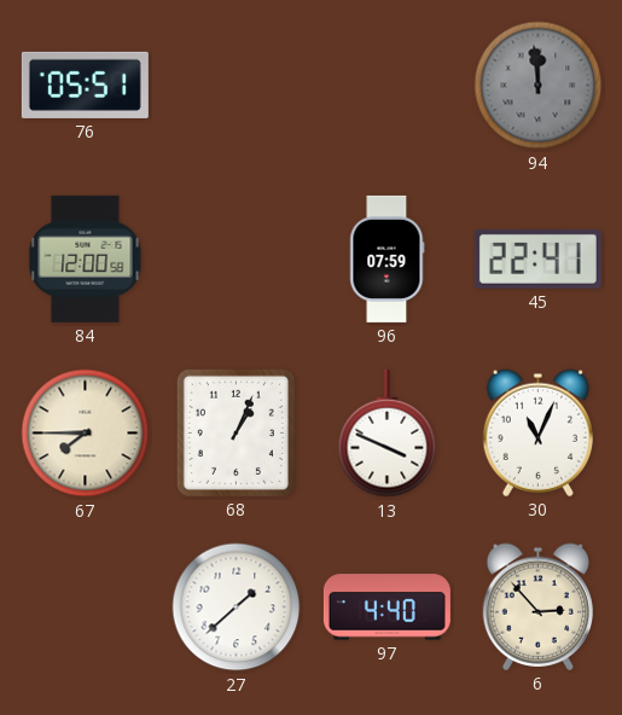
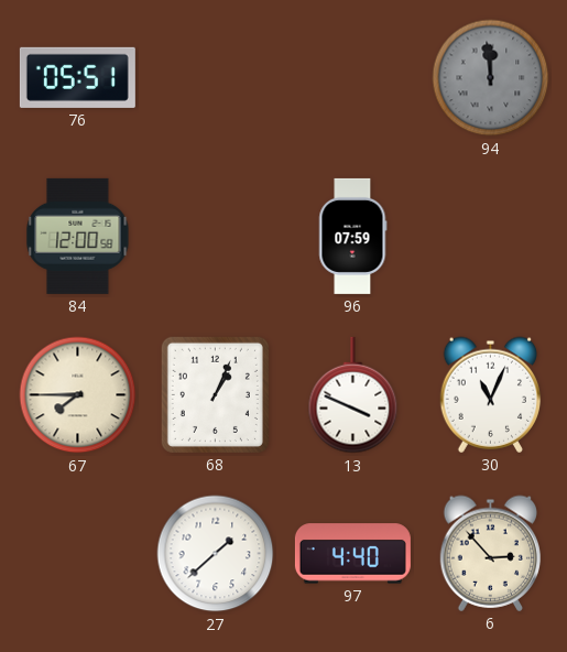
45: 22:41 -> none (537, 258)
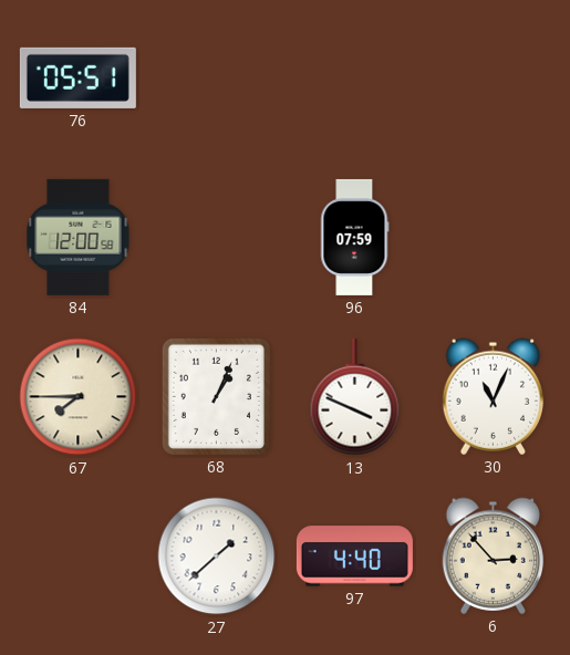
94: 11:59 -> none (491, 78)
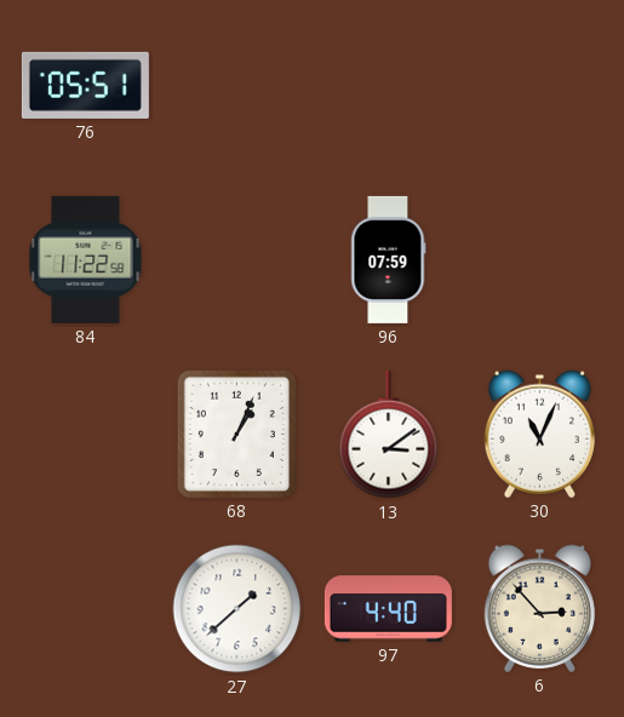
84: 12:00 -> 11:22 (86, 259)
67: 7:45 -> none (79, 397)
13: 3:49 -> 3:09 (389, 435)
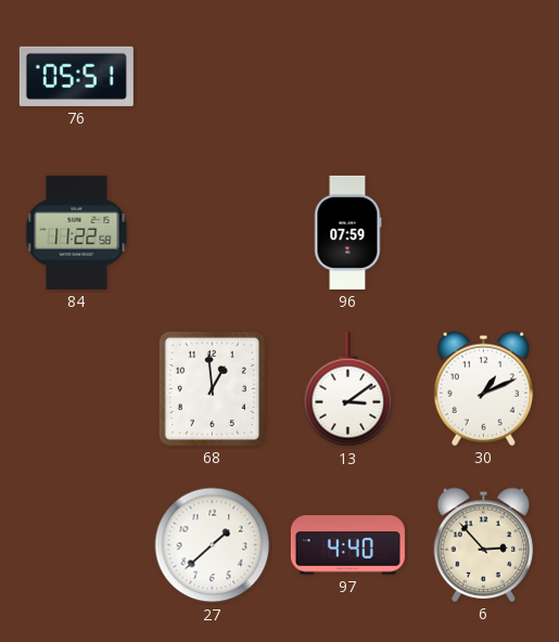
68: 1:04 -> 12:59 (212, 388)
30: 11:04 -> 1:11 (484, 388)
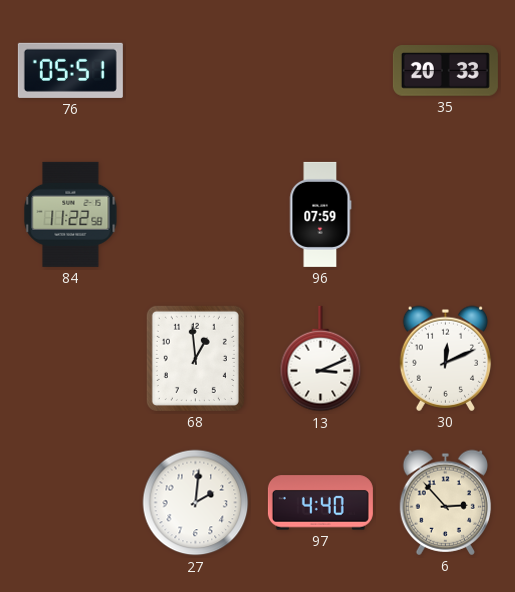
35: none -> 20:33 (445, 71)
13: 3:09 -> 3:11 (321, 359)
30: 1:11 -> 12:11 (446, 358)
27: 1:38 -> 2:01 (196, 503)
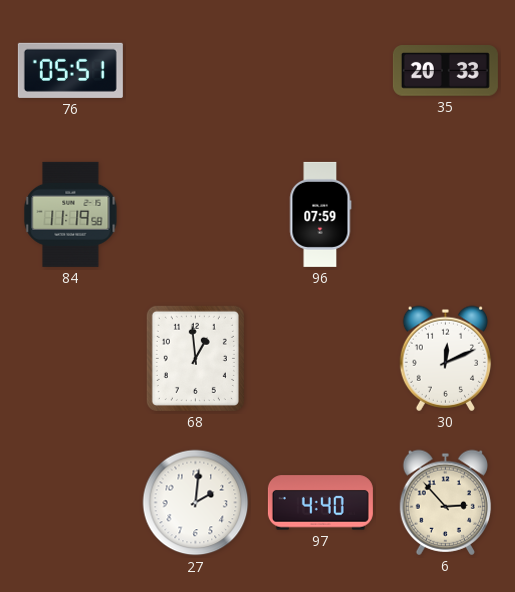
84: 11:22 -> 11:19 (71, 214)
13: 3:11 -> none (321, 359)
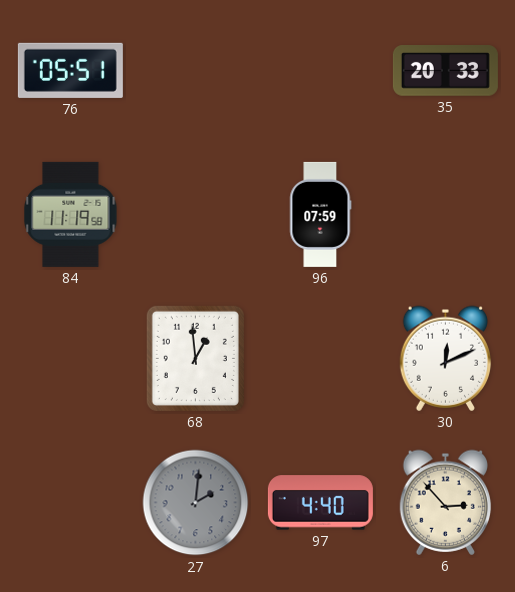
27 dial: white -> grey (196, 503)
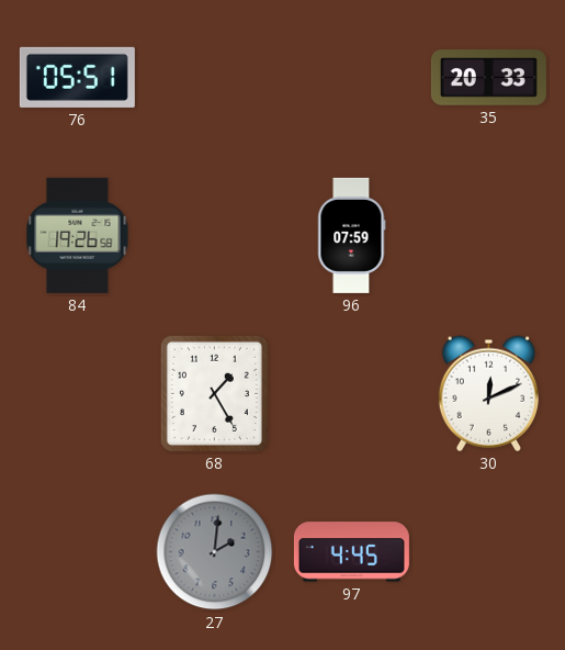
84: 11:19 -> 19:26 (78, 235)
68: 12:59 -> 1:25 (214, 393)
97: 4:40 -> 4:45 (351, 552)
6: 2:53 -> none (446, 502)
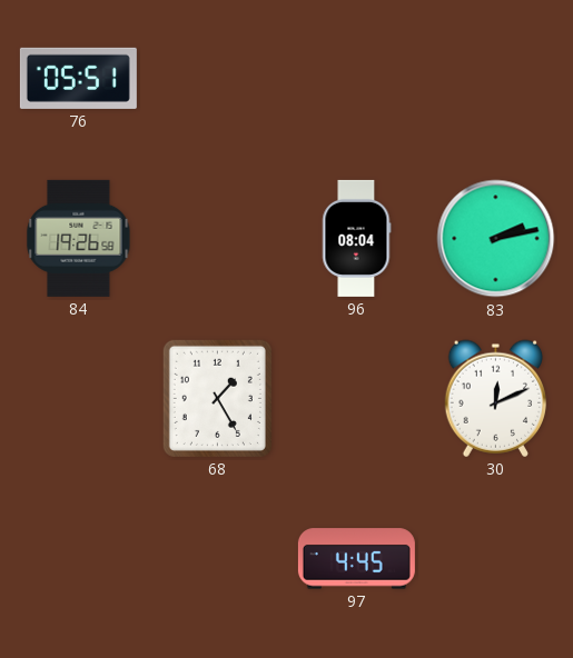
35: 20:33 -> none (488, 78)
96: 07:59 -> 08:04 (356, 238)
83: none -> 2:13 (496, 239)
27: 2:01 -> none (215, 552)
